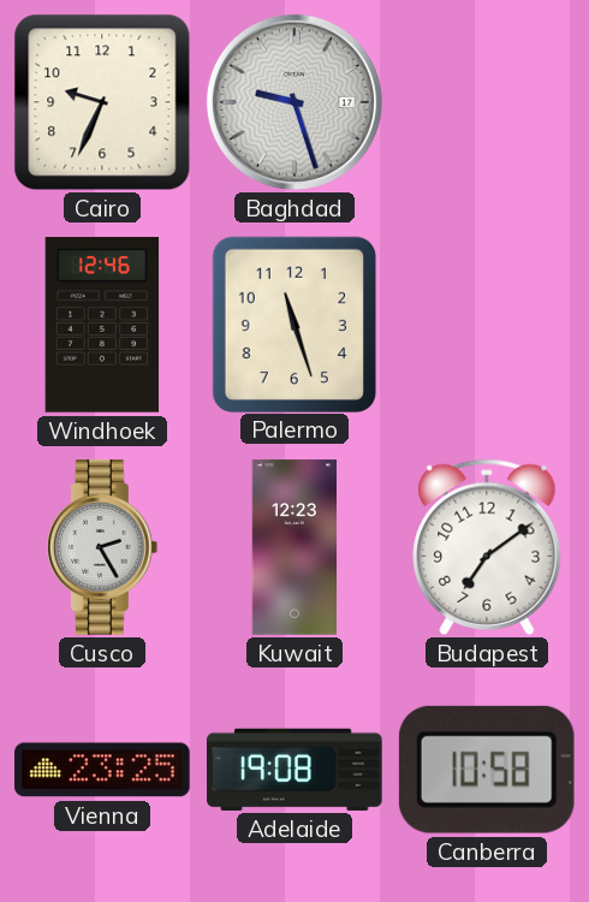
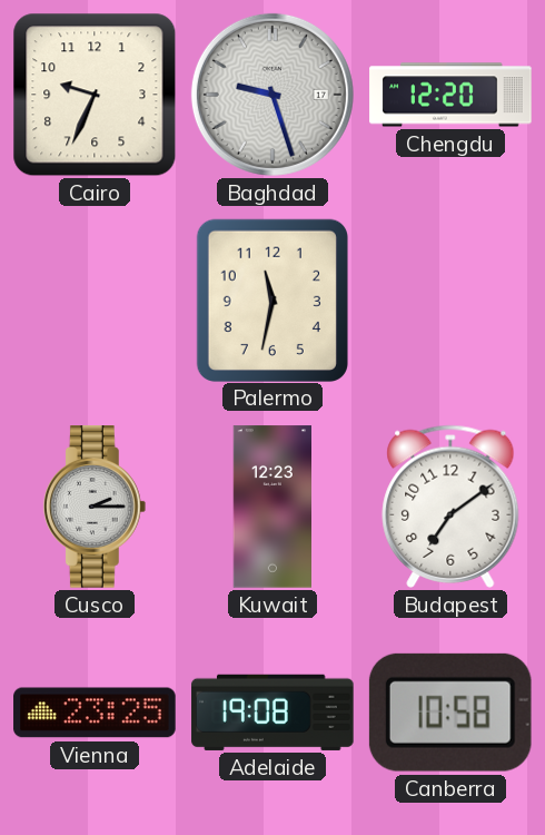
Chengdu: none -> 12:20 (450, 95)
Windhoek: 12:46 -> none (102, 325)
Palermo: 11:27 -> 11:32 (272, 299)
Cusco: 2:25 -> 2:15 (95, 507)
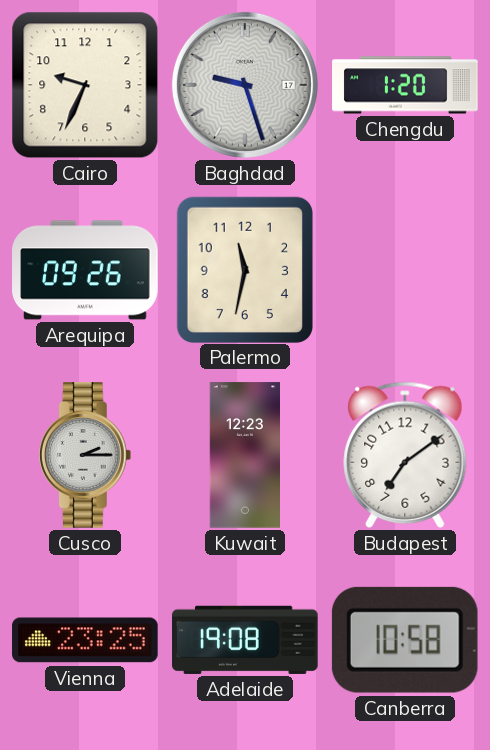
Chengdu: 12:20 -> 1:20 (405, 85)
Arequipa: none -> 09:26 (85, 270)
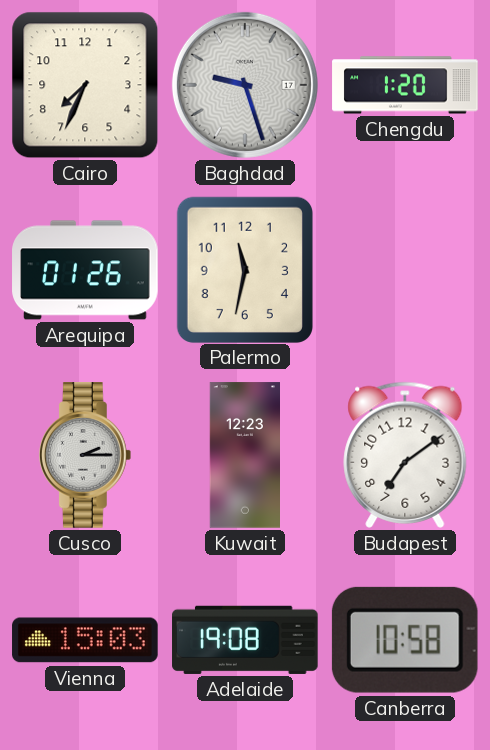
Cairo: 9:34 -> 7:34 (85, 85)
Arequipa: 09:26 -> 01:26 (85, 270)
Vienna: 23:25 -> 15:03 (85, 640)
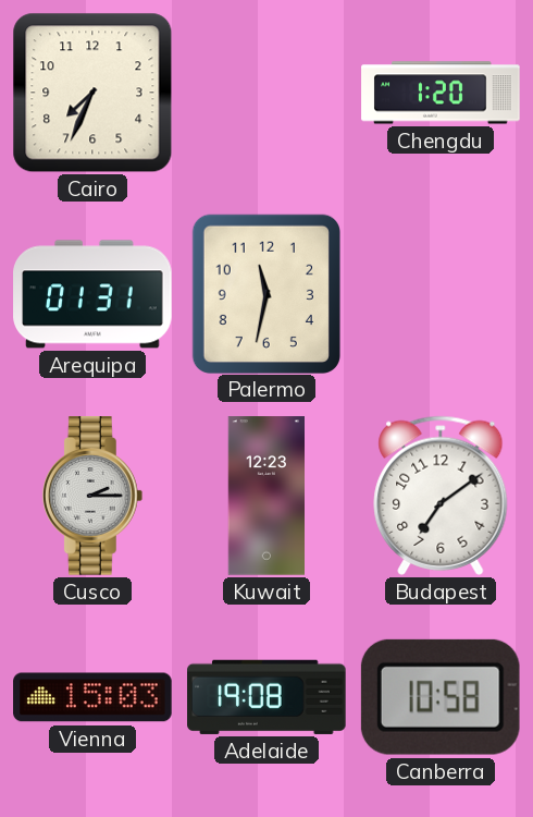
Baghdad: 9:27 -> none (245, 85)
Arequipa: 01:26 -> 01:31 (92, 294)
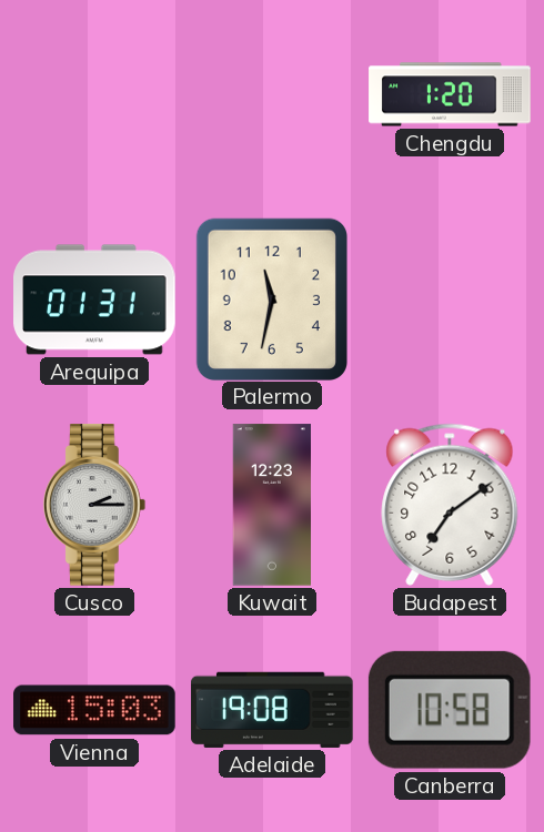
Cairo: 7:34 -> none (92, 93)
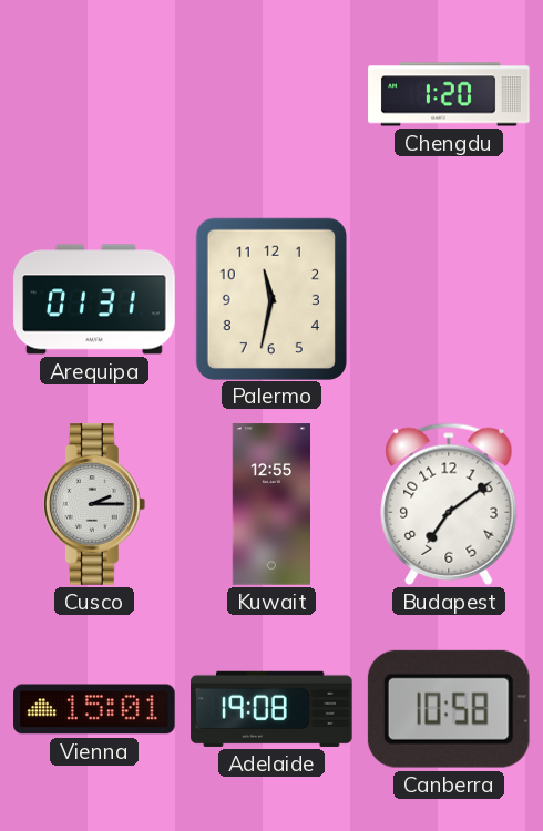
Kuwait: 12:23 -> 12:55 (270, 504)
Vienna: 15:03 -> 15:01 (94, 709)
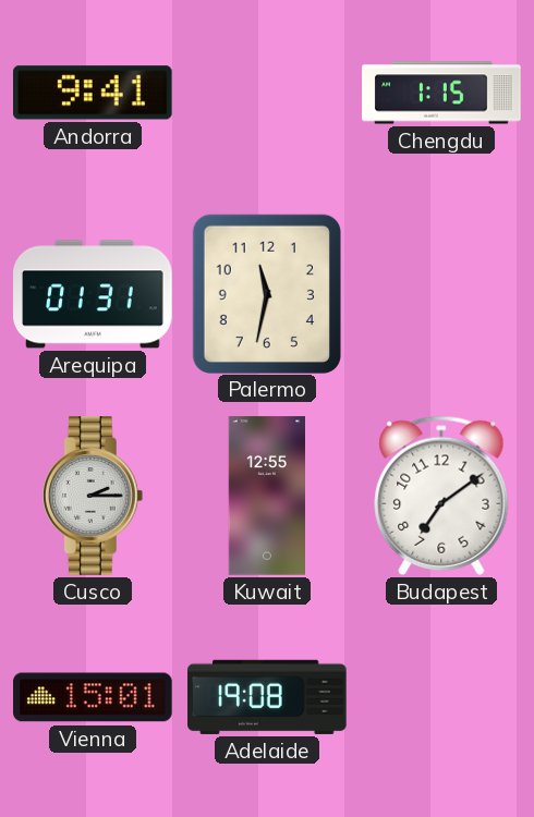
Andorra: none -> 9:41 (94, 93)
Chengdu: 1:20 -> 1:15 (441, 93)
Canberra: 10:58 -> none (449, 709)
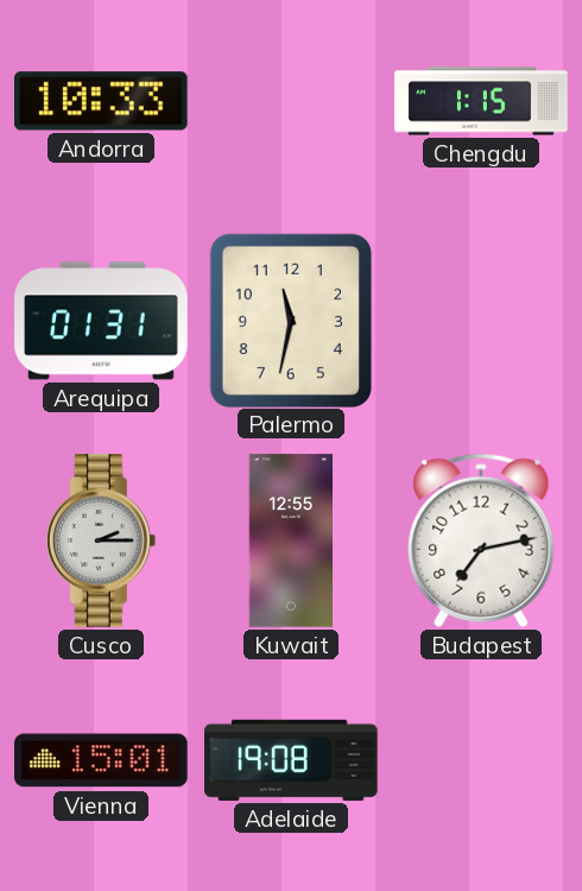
Andorra: 9:41 -> 10:33 (102, 101)
Budapest: 7:09 -> 7:13 (481, 541)
